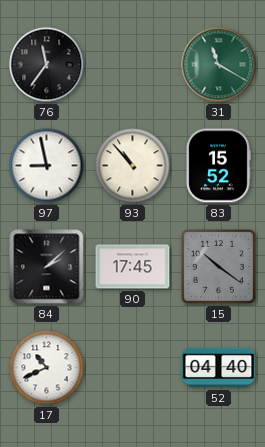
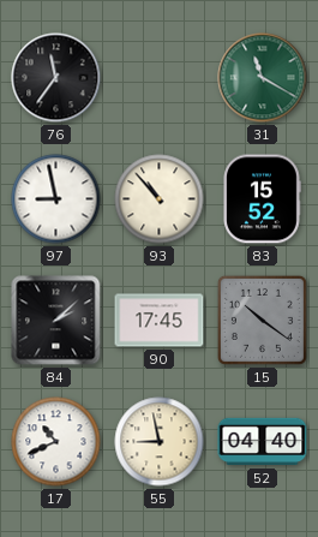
55: none -> 8:58 (160, 442)
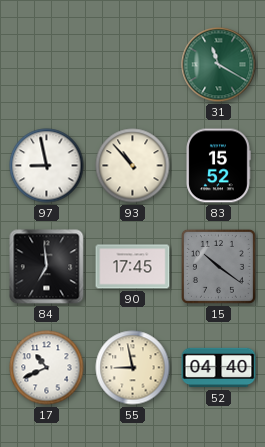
76: 11:36 -> none (56, 78)
84: 2:08 -> 6:59 (47, 267)
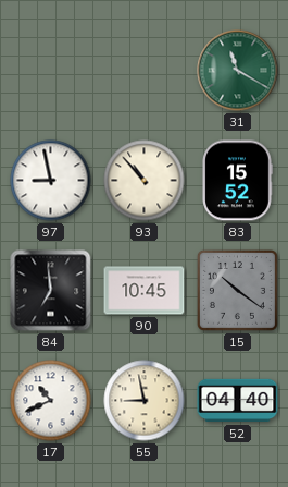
90: 17:45 -> 10:45 (145, 291)
